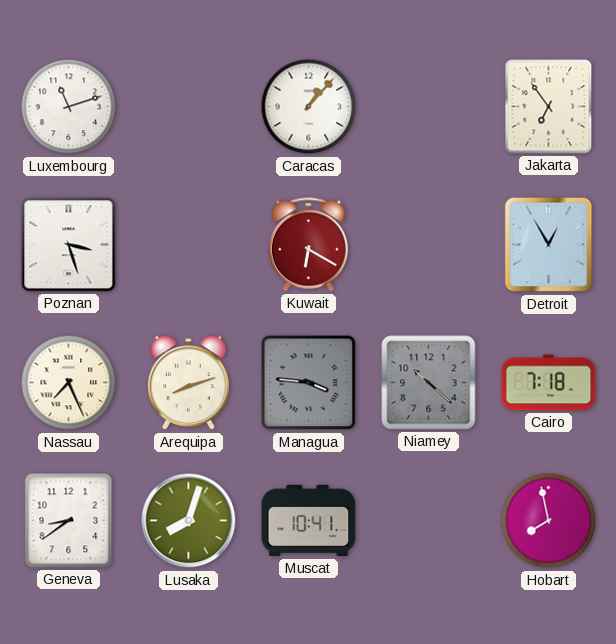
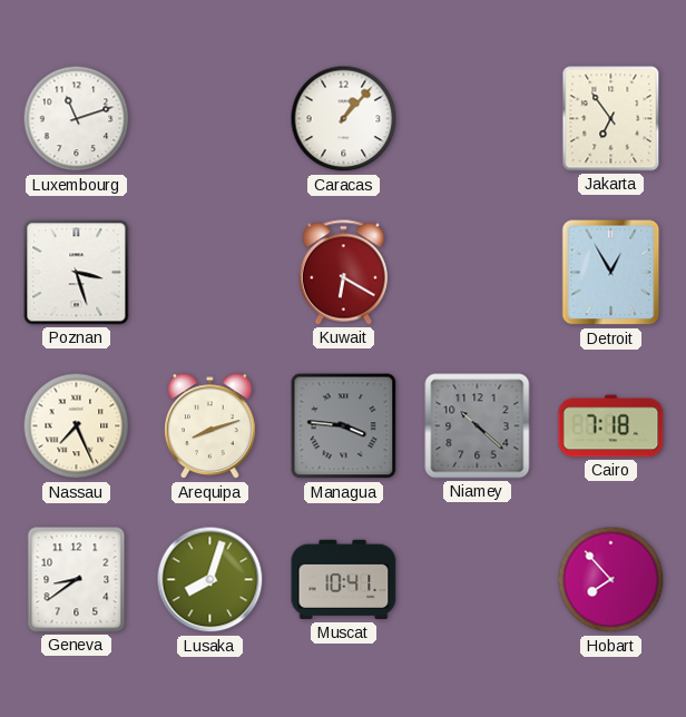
Hobart: 7:58 -> 7:53 (611, 580)
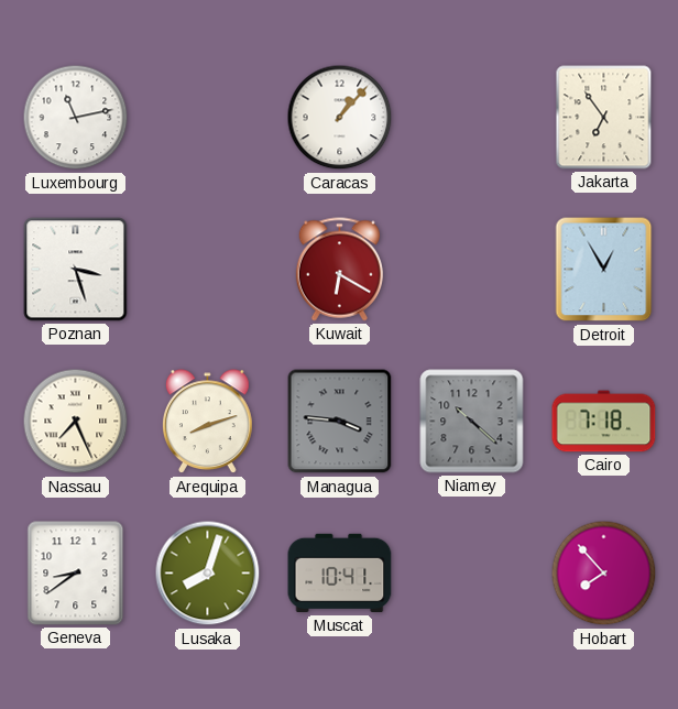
Luxembourg: 11:12 -> 11:13 (76, 118)
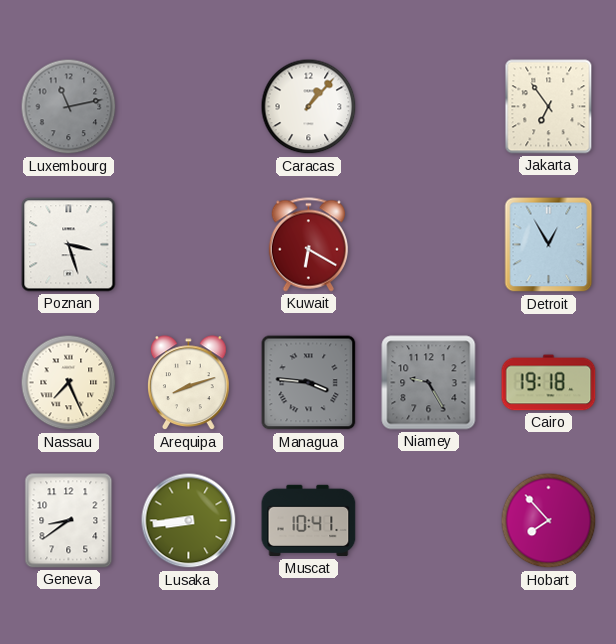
Luxembourg dial: white -> grey (69, 107)
Niamey: 10:22 -> 9:25 (429, 383)
Cairo: 7:18 -> 19:18 (549, 383)
Lusaka: 8:03 -> 8:44 (189, 521)
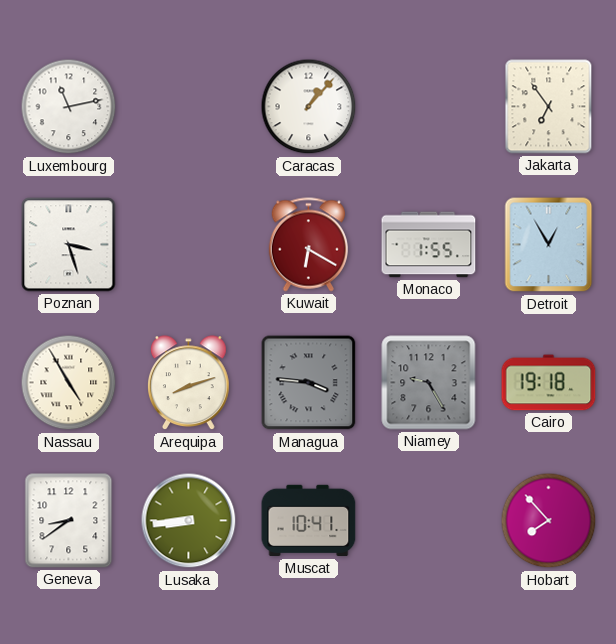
Luxembourg dial: grey -> white (69, 107)
Monaco: none -> 1:55 (429, 245)
Nassau: 7:26 -> 4:55 (69, 383)
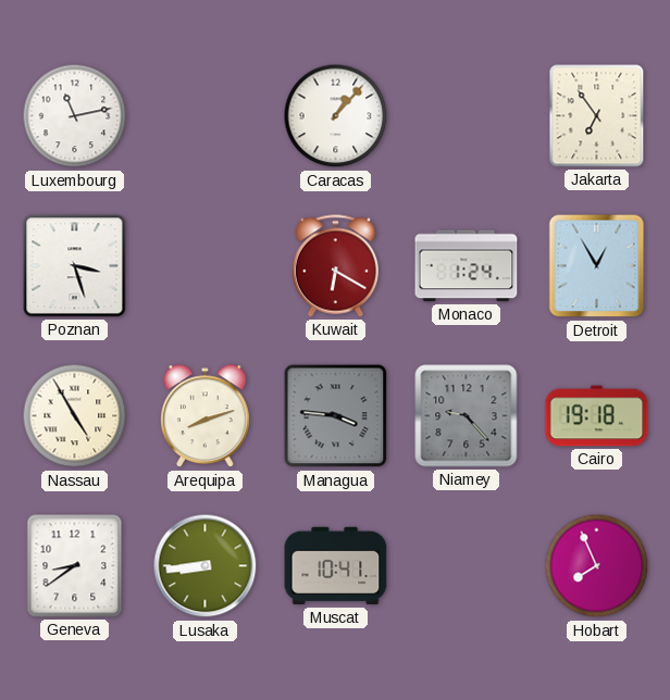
Monaco: 1:55 -> 1:24 (467, 266)
Niamey: 9:25 -> 9:23 (467, 416)
Hobart: 7:53 -> 7:56 (597, 566)
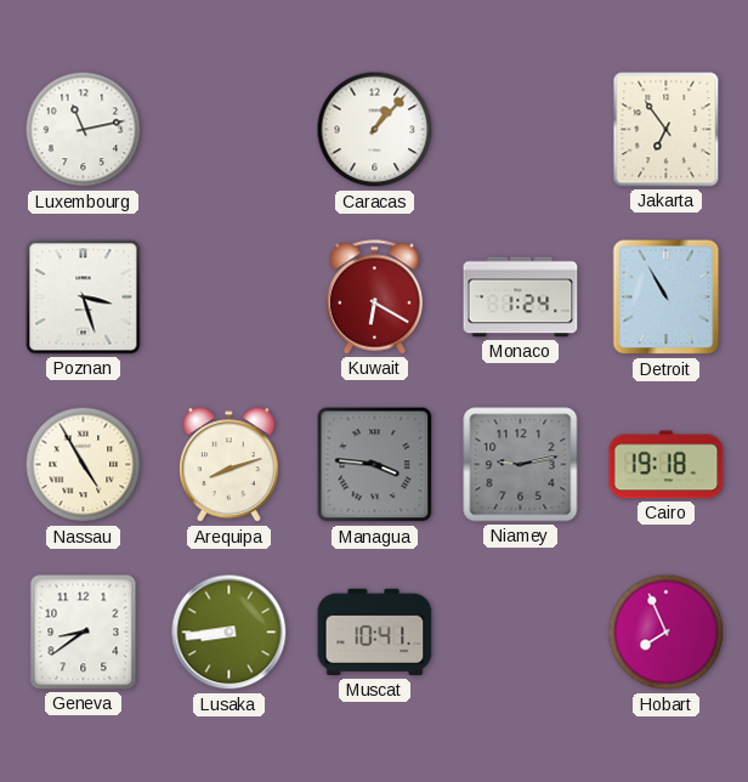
Detroit: 12:55 -> 10:55 (667, 297)
Niamey: 9:23 -> 9:13 (521, 465)
